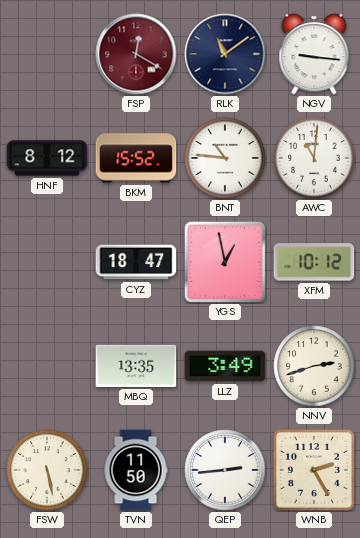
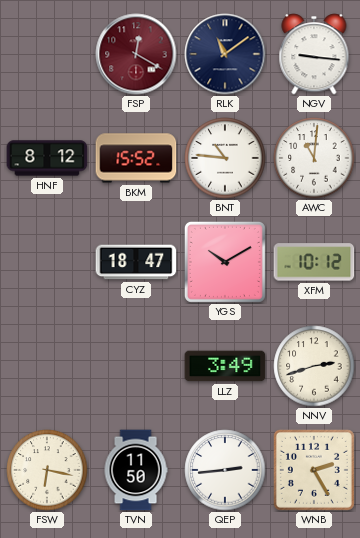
YGS: 12:58 -> 10:10 (225, 262)
MBQ: 13:35 -> none (136, 366)
FSW: 5:28 -> 6:17 (47, 470)
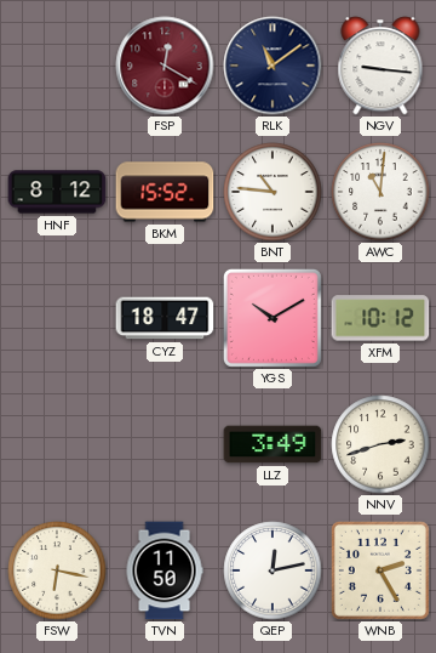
QEP: 2:44 -> 12:13 (272, 570)
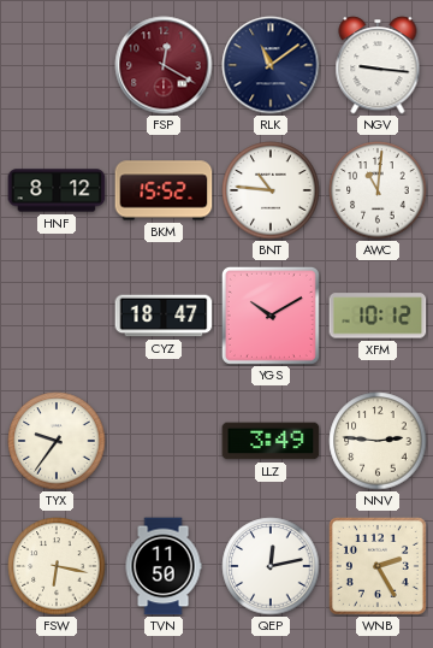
TYX: none -> 9:36 (57, 441)
NNV: 2:42 -> 2:46 (378, 441)
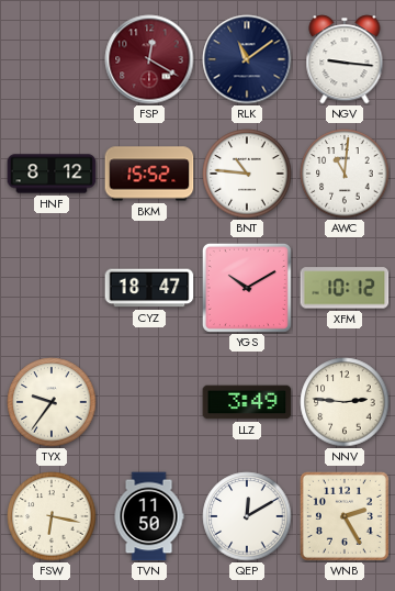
QEP: 12:13 -> 12:10 (247, 516)
